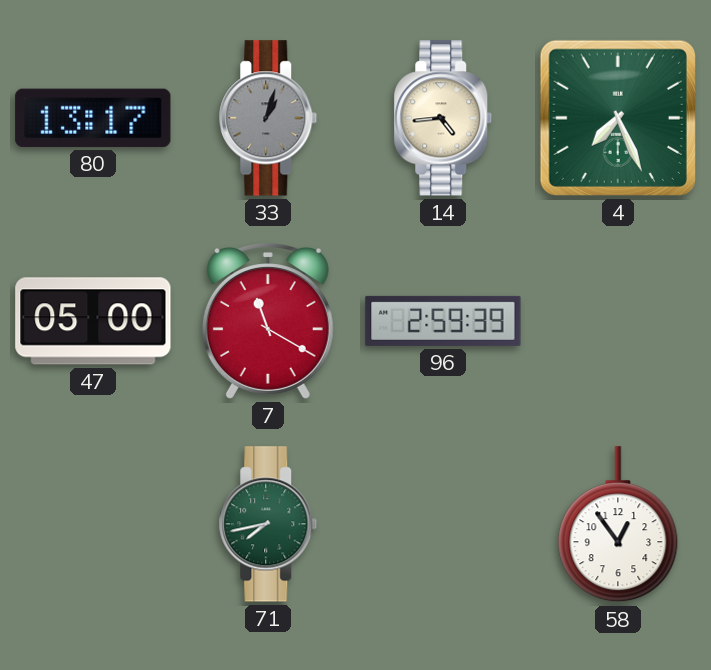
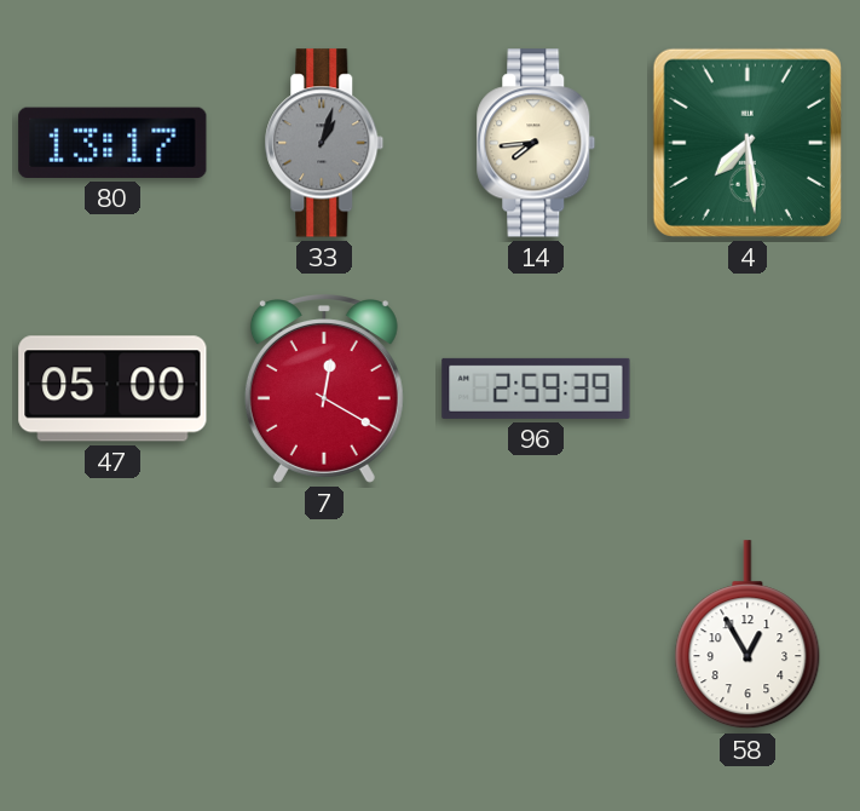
14: 4:44 -> 7:44 (536, 143)
4: 7:26 -> 7:29 (748, 143)
7: 11:20 -> 12:20 (324, 390)
71: 7:43 -> none (268, 524)
58: 12:54 -> 12:55 (748, 635)
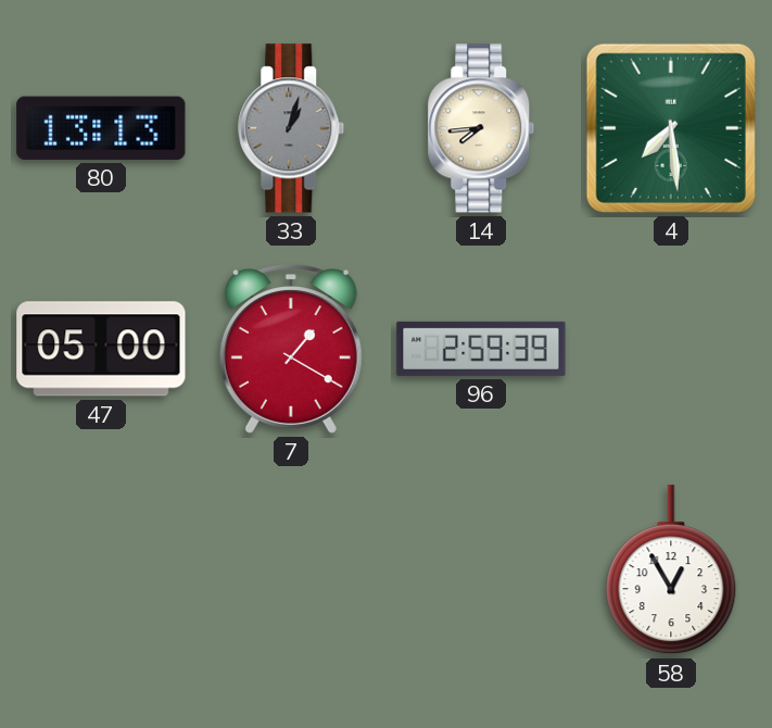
80: 13:17 -> 13:13 (101, 128)
7: 12:20 -> 1:20 (291, 350)
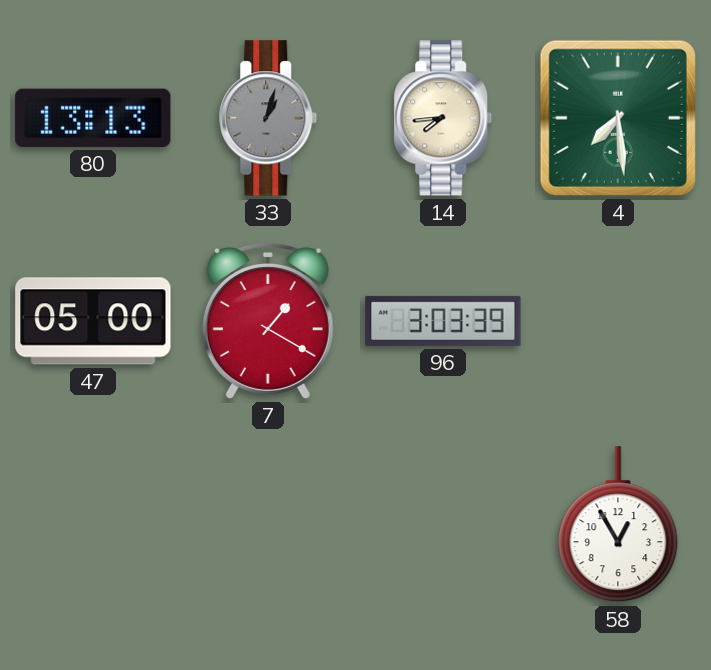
96: 2:59 -> 3:03 (443, 321)
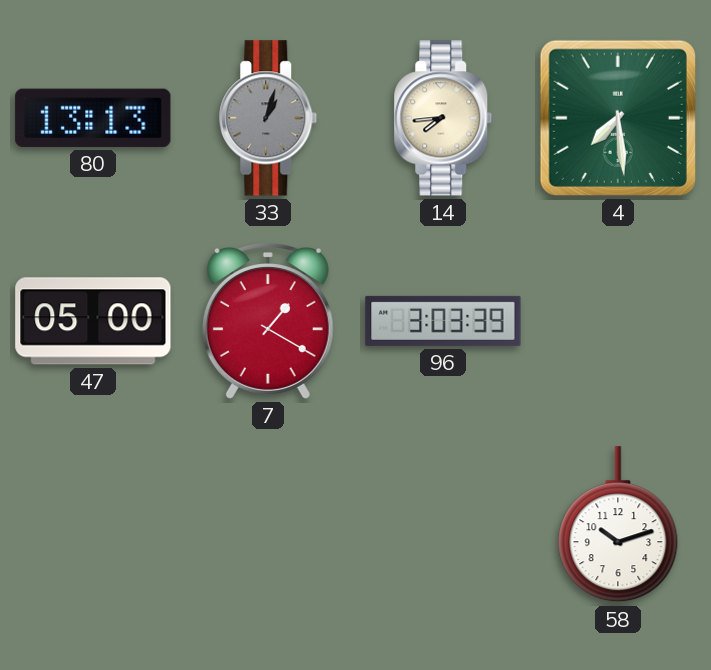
58: 12:55 -> 10:12 (618, 525)
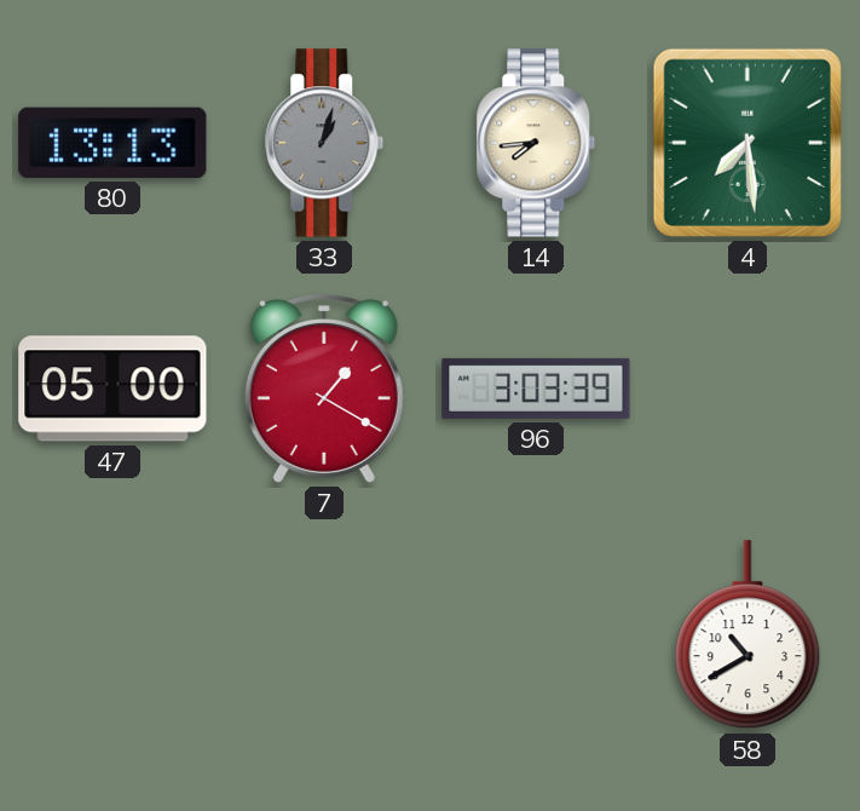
58: 10:12 -> 10:40 (748, 635)
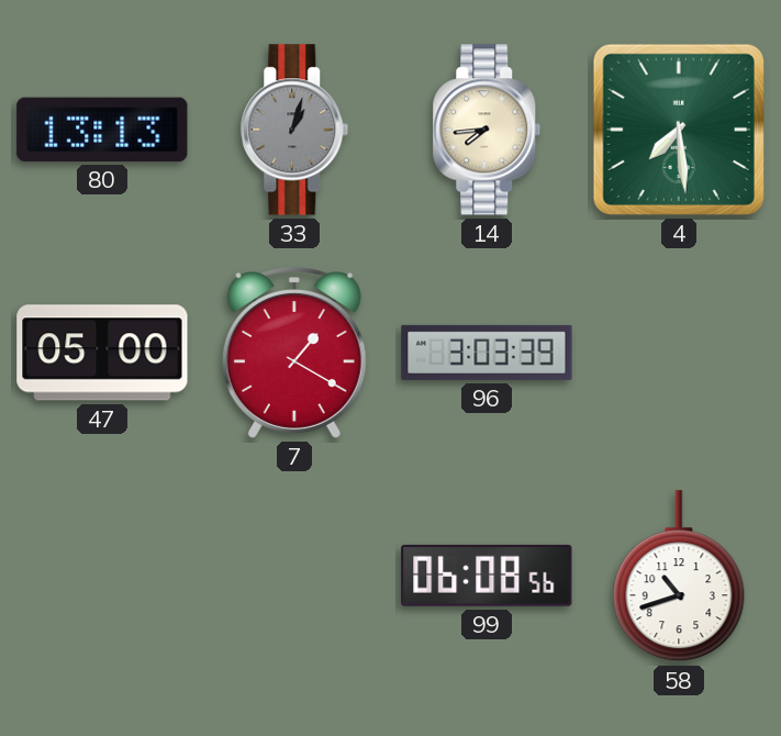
99: none -> 06:08 (487, 576)
58: 10:40 -> 10:42 (679, 577)
